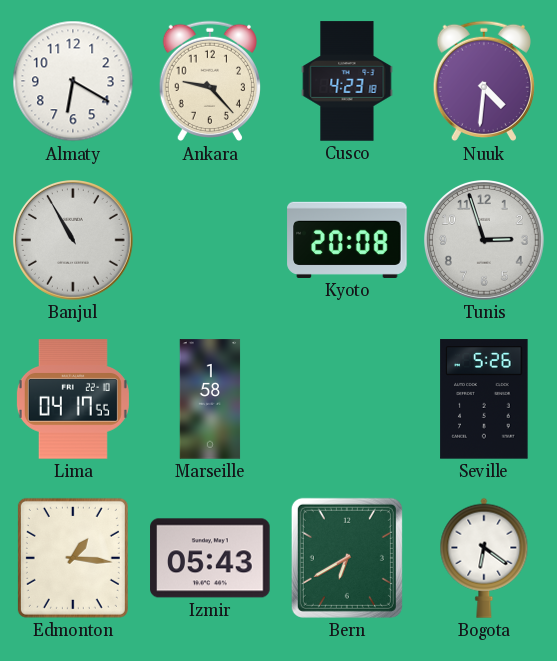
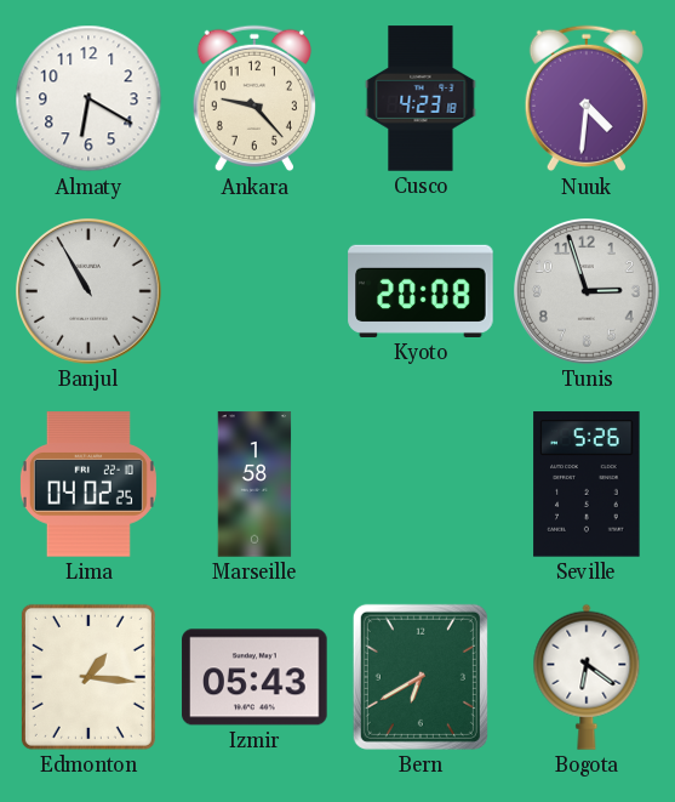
Lima: 04:17 -> 04:02 (88, 484)
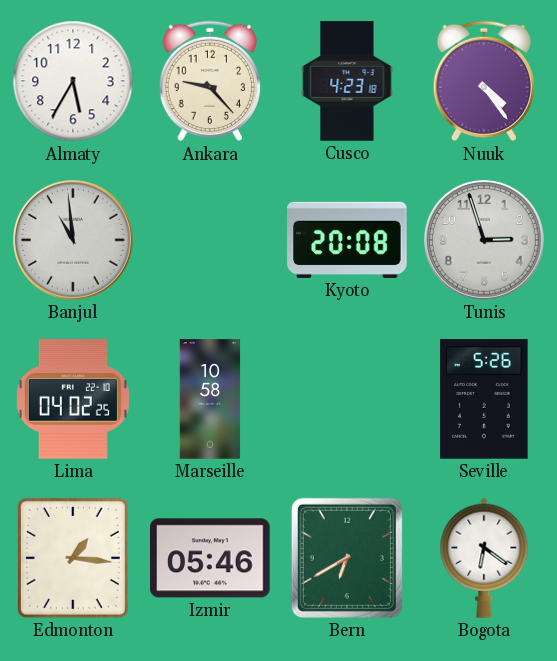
Almaty: 6:20 -> 5:35 (73, 81)
Nuuk: 4:31 -> 4:24 (484, 81)
Banjul: 10:55 -> 10:59 (74, 241)
Marseille: 1:58 -> 10:58 (210, 399)
Izmir: 05:43 -> 05:46 (210, 558)
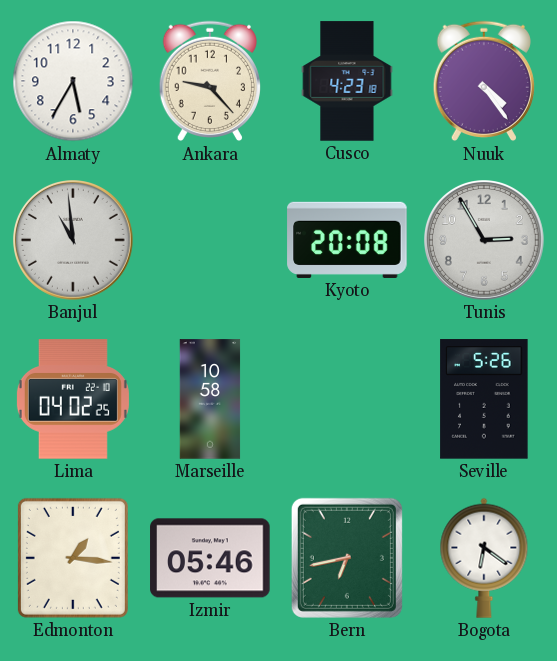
Tunis: 2:57 -> 2:55 (485, 241)
Bern: 6:40 -> 6:43 (347, 558)
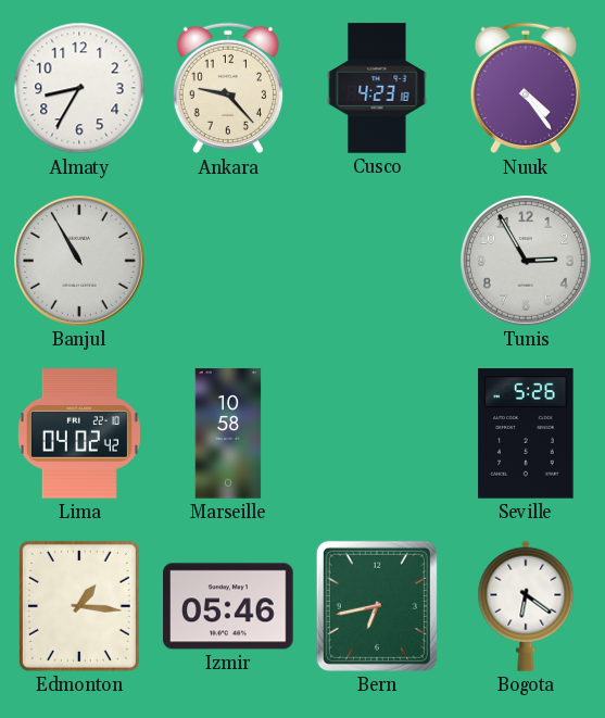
Almaty: 5:35 -> 8:35 (79, 88)
Banjul: 10:59 -> 10:55 (80, 262)
Kyoto: 20:08 -> none (347, 240)
Lima: 04:02:25 -> 04:02:42 (79, 433)
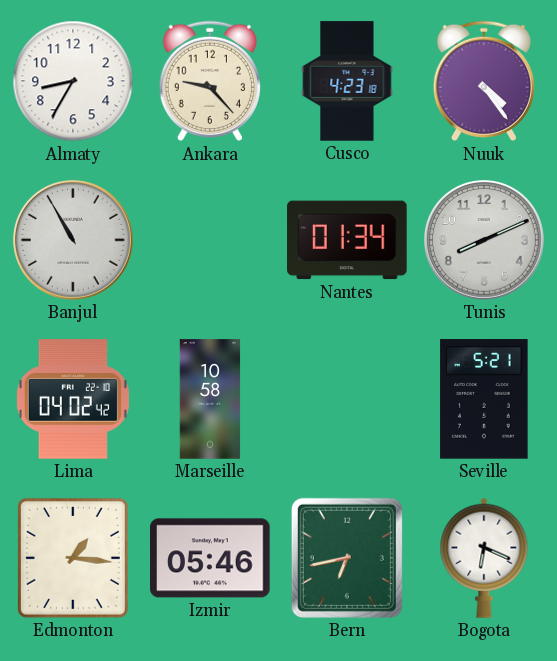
Nantes: none -> 01:34 (347, 240)
Tunis: 2:55 -> 8:11 (485, 241)
Seville: 5:26 -> 5:21 (484, 399)
Bogota: 6:21 -> 6:19 (484, 558)
